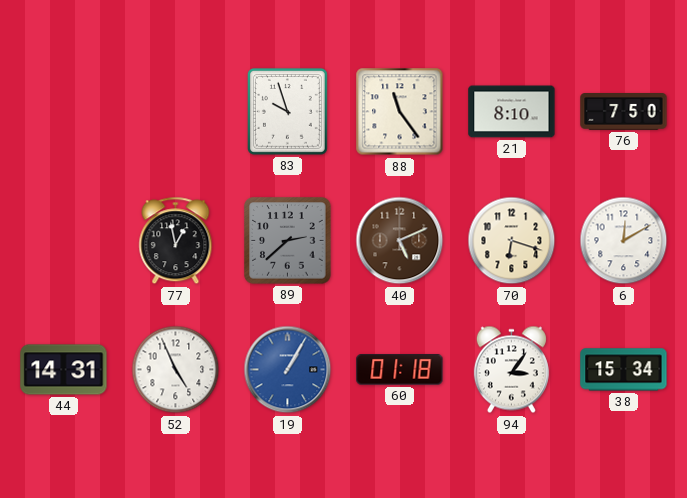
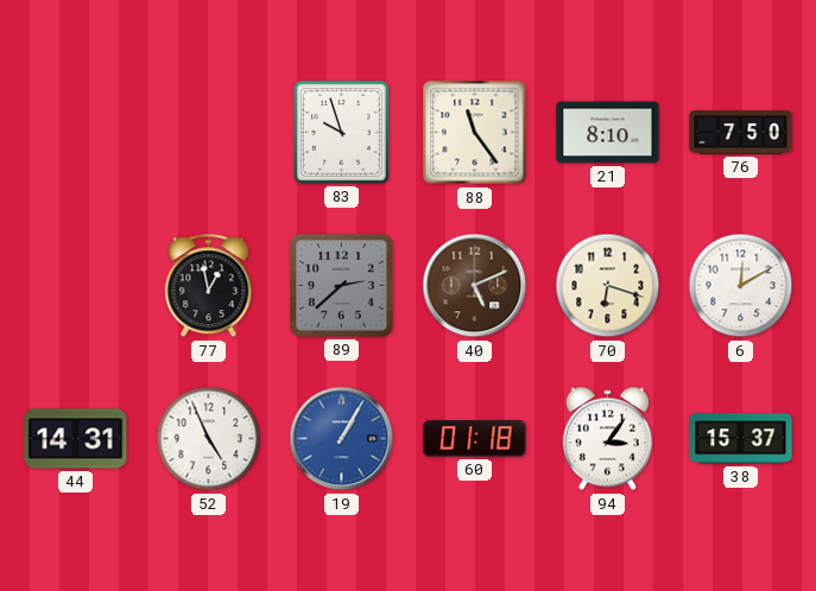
38: 15:34 -> 15:37 (741, 439)
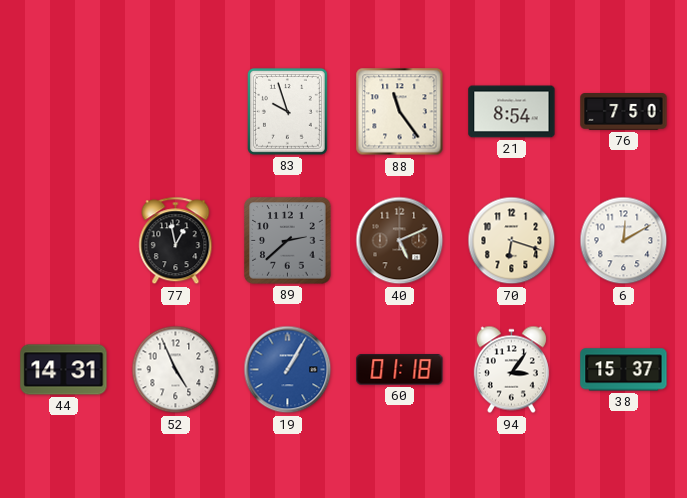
21: 8:10 -> 8:54 (512, 112)
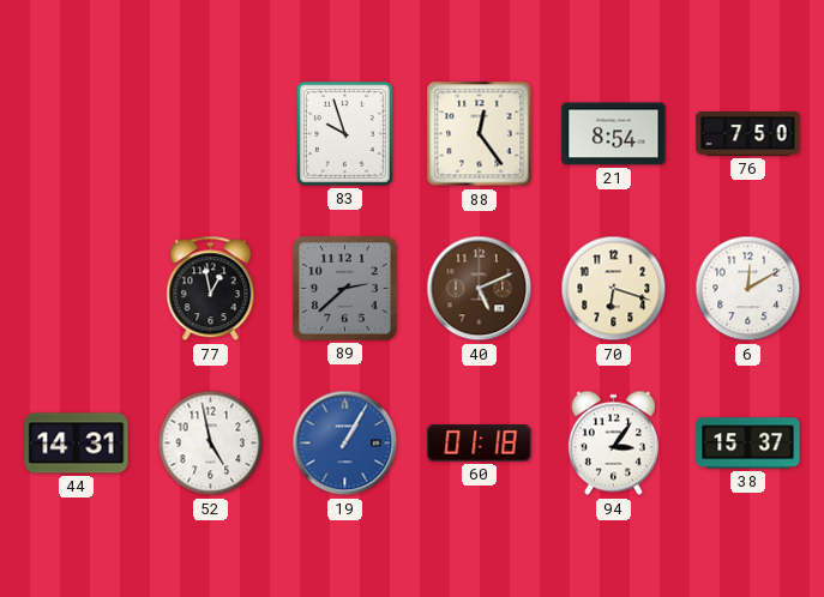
88: 11:24 -> 12:24 (480, 134)
52: 4:56 -> 4:58 (211, 444)
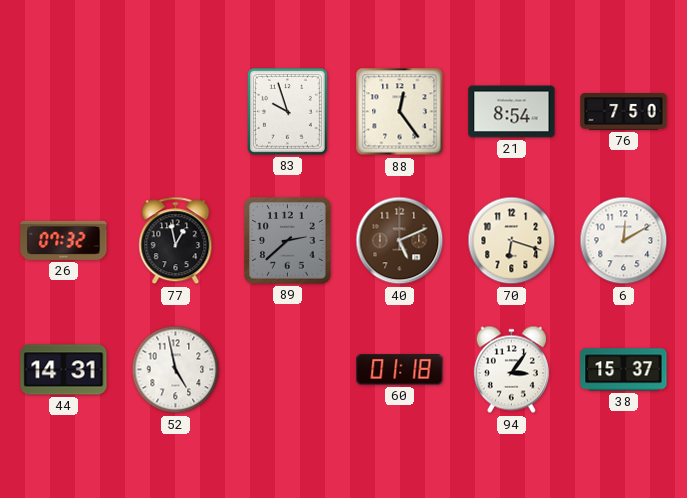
26: none -> 07:32 (64, 240)
19: 1:05 -> none (345, 444)
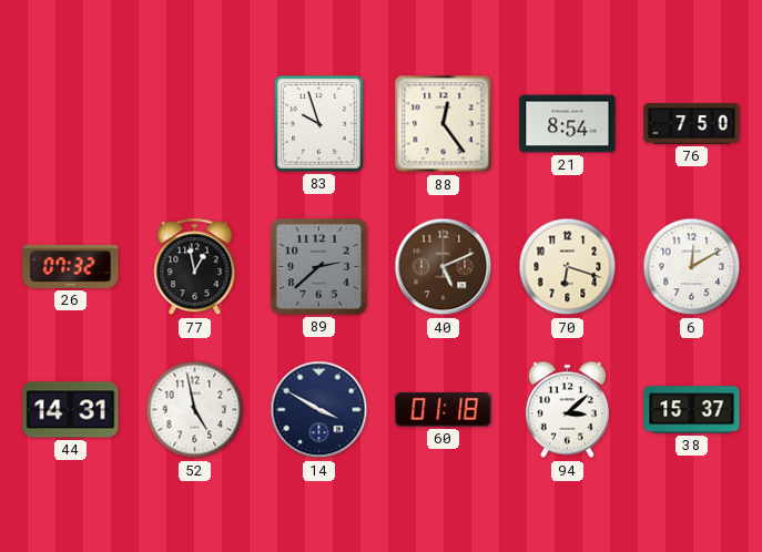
14: none -> 3:50 (319, 410)
94: 3:06 -> 3:08 (567, 410)
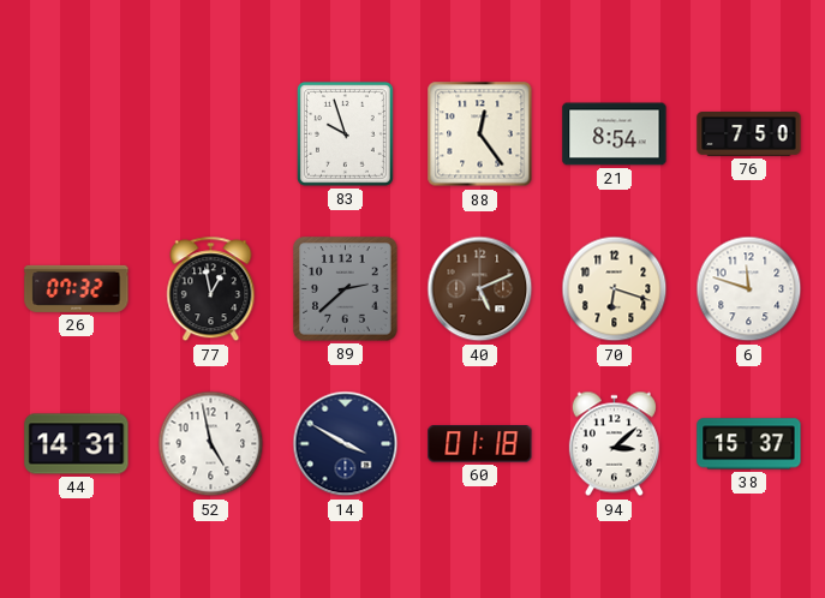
6: 12:10 -> 11:48 (749, 289)
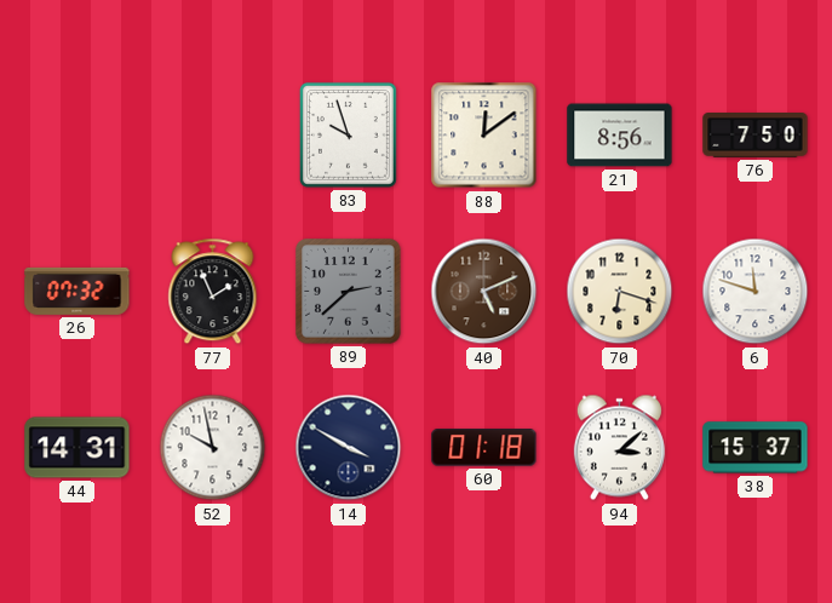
88: 12:24 -> 12:09 (484, 136)
21: 8:54 -> 8:56 (620, 136)
77: 12:58 -> 1:56 (213, 292)
52: 4:58 -> 9:58 (213, 448)
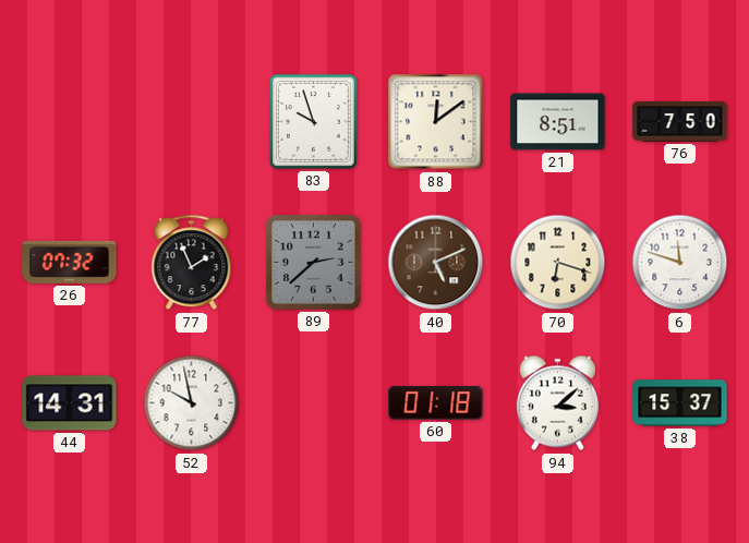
21: 8:56 -> 8:51 (558, 122)
14: 3:50 -> none (349, 448)
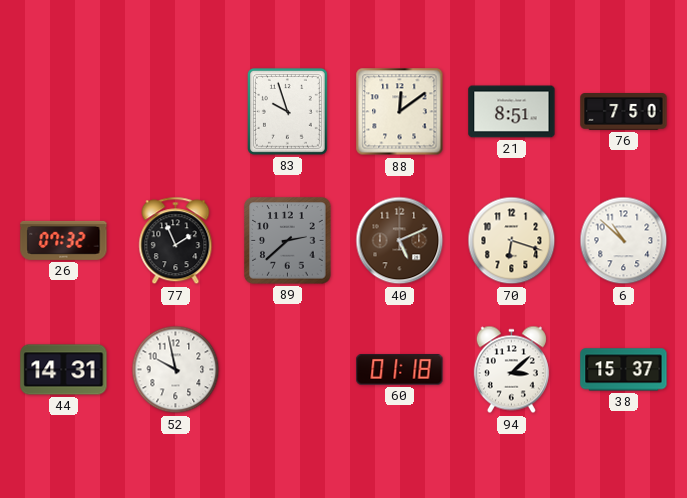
6: 11:48 -> 10:52 (624, 241)
